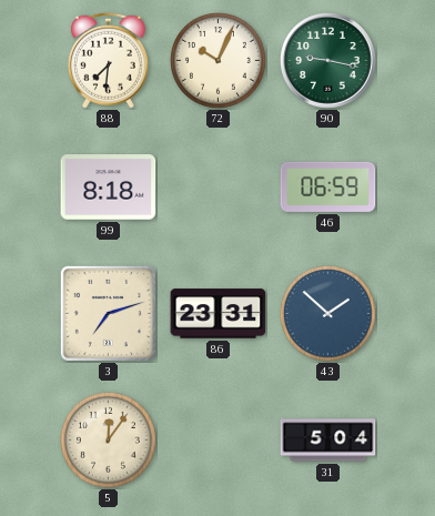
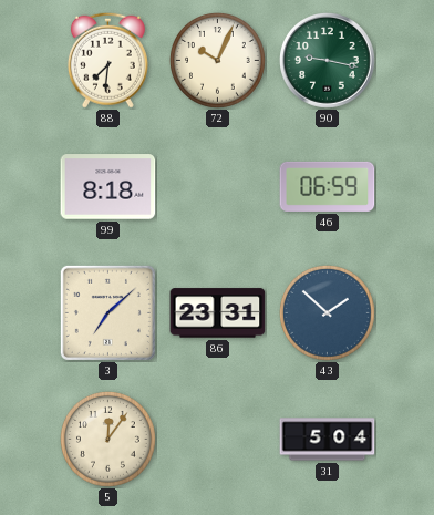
3: 7:12 -> 7:08 (107, 312)
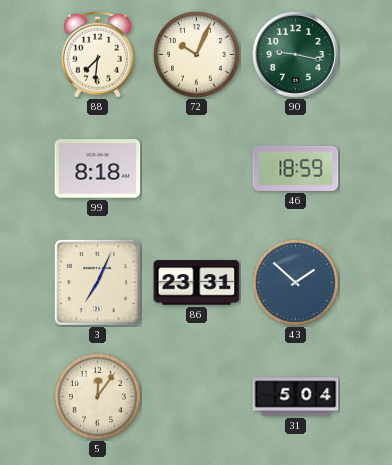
46: 06:59 -> 18:59 (296, 168)
3: 7:08 -> 7:04 (97, 282)
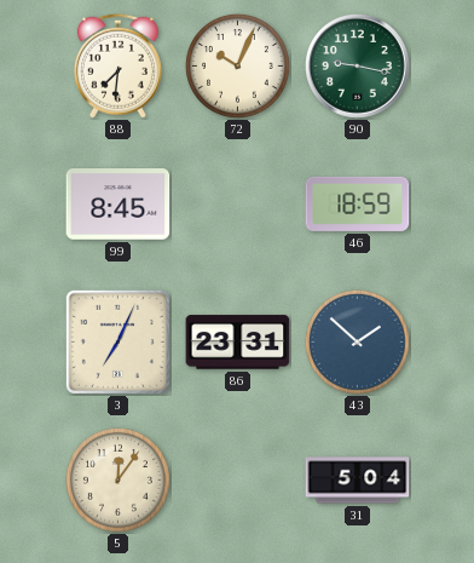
99: 8:18 -> 8:45 (118, 205)
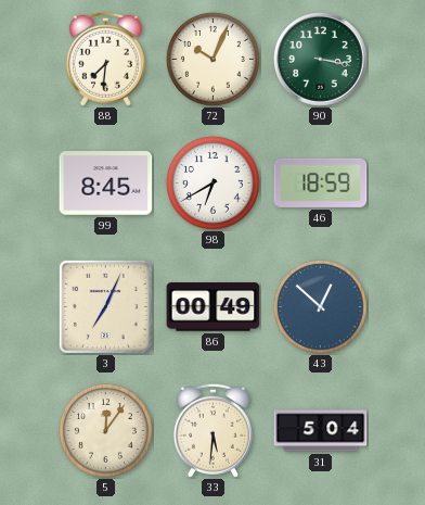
90: 9:17 -> 3:17 (321, 60)
98: none -> 6:40 (214, 184)
86: 23:31 -> 00:49 (214, 307)
43: 1:52 -> 12:52 (321, 307)
33: none -> 5:31 (212, 430)
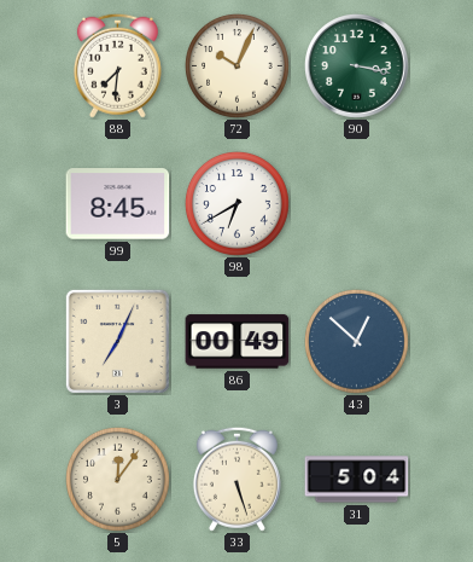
46: 18:59 -> none (321, 182)
33: 5:31 -> 5:27 (237, 479)
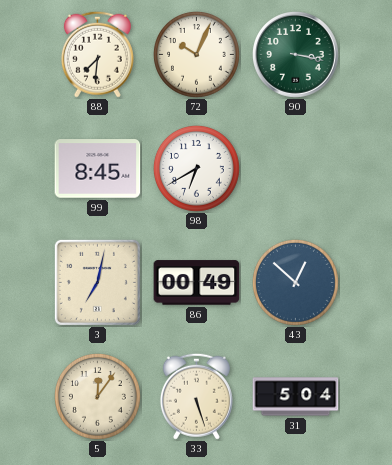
3: 7:04 -> 7:02 (97, 282)
